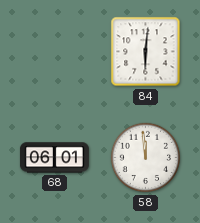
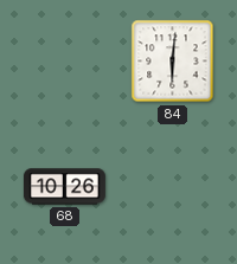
68: 06:01 -> 10:26 (64, 187)
58: 11:59 -> none (146, 158)
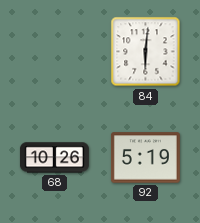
92: none -> 5:19 (145, 158)
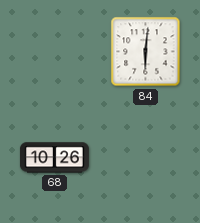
92: 5:19 -> none (145, 158)
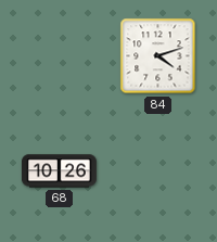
84: 6:01 -> 4:12 (158, 56)
